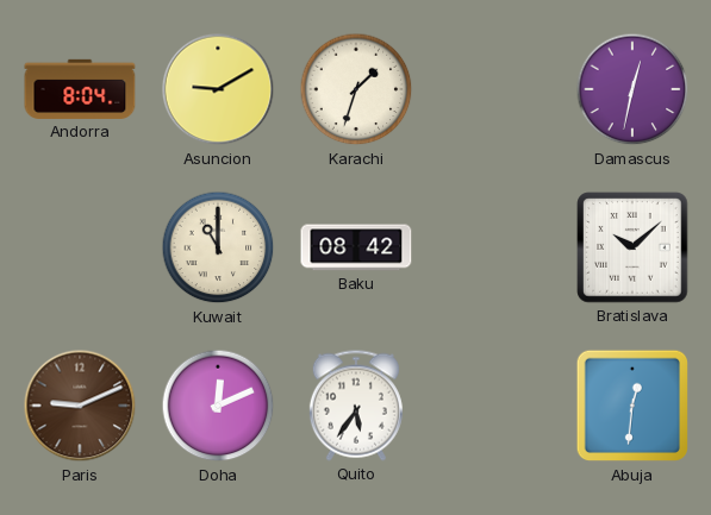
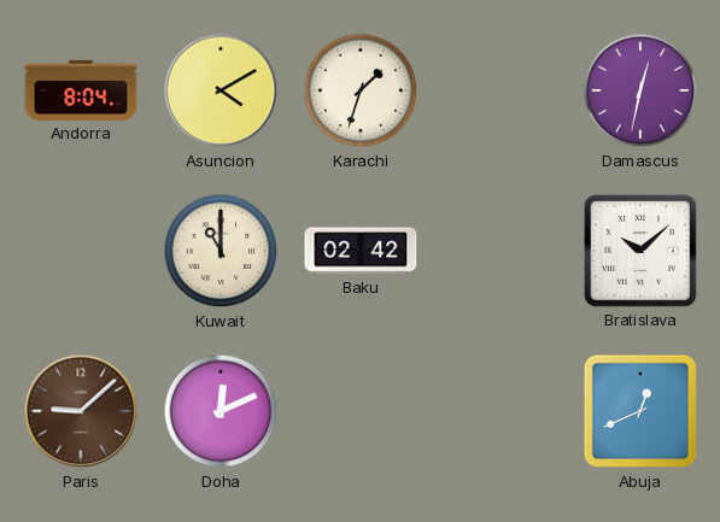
Asuncion: 9:10 -> 4:10 (221, 90)
Baku: 08:42 -> 02:42 (361, 251)
Paris: 9:11 -> 9:08 (81, 411)
Quito: 5:36 -> none (356, 406)
Abuja: 12:31 -> 12:41 (640, 411)
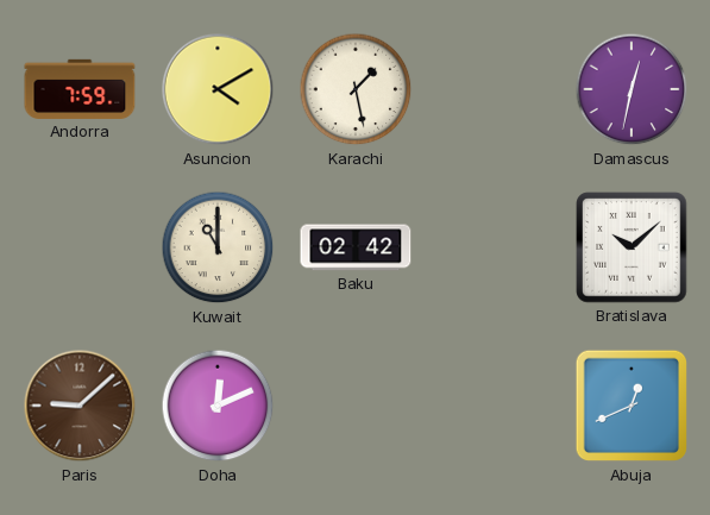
Andorra: 8:04 -> 7:59 (80, 89)
Karachi: 1:33 -> 1:28 (356, 89)
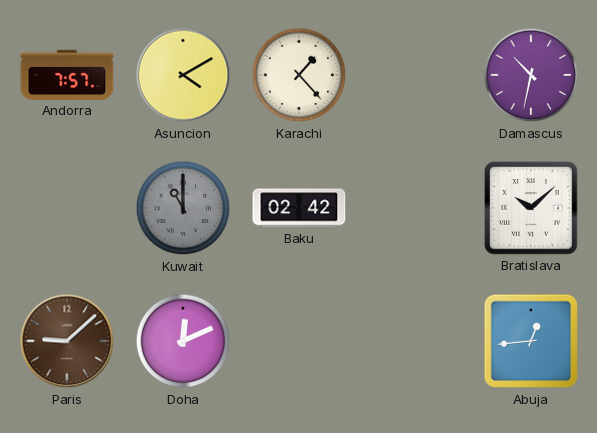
Andorra: 7:59 -> 7:57 (67, 75)
Karachi: 1:28 -> 1:23 (299, 75)
Damascus: 12:32 -> 10:32 (531, 75)
Kuwait dial: cream -> grey (183, 208)
Abuja: 12:41 -> 12:44 (531, 341)
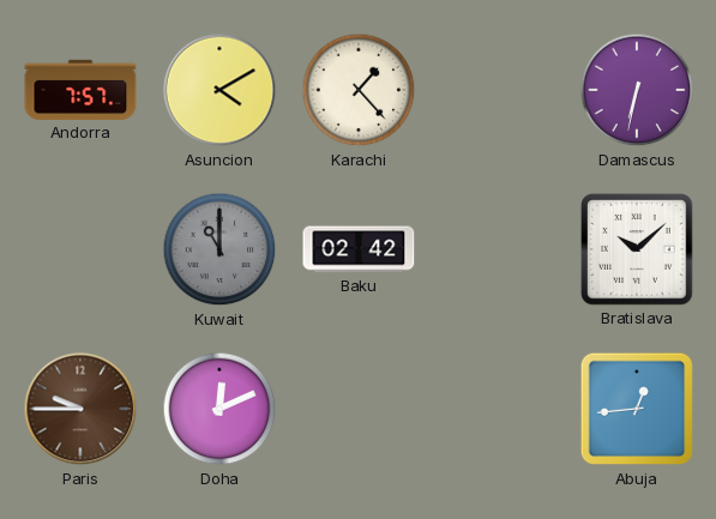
Damascus: 10:32 -> 6:32 (637, 90)
Paris: 9:08 -> 9:45 (80, 409)
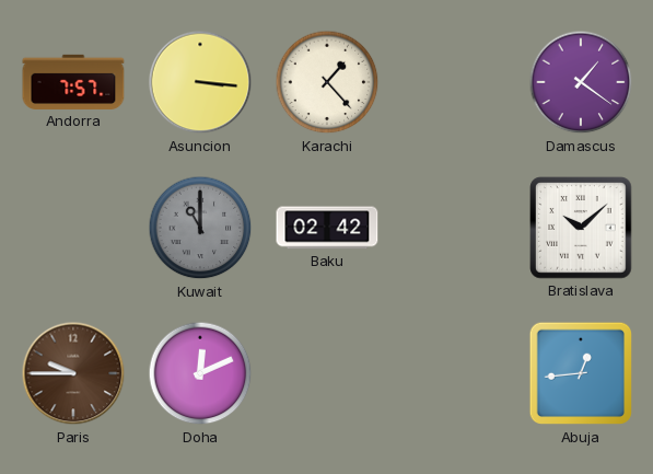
Asuncion: 4:10 -> 3:16 (200, 82)
Damascus: 6:32 -> 1:21 (581, 82)
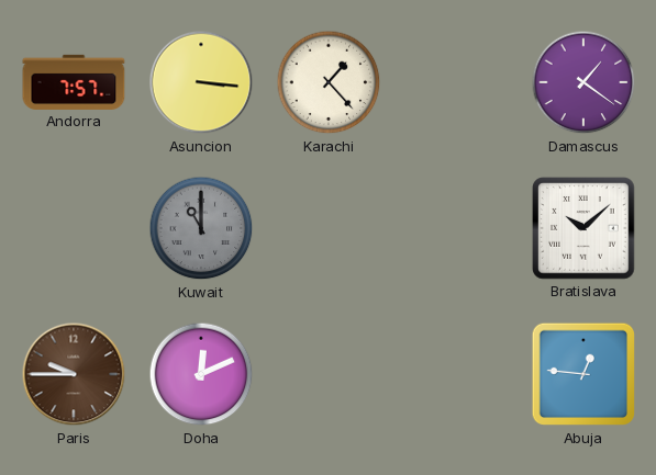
Baku: 02:42 -> none (327, 228)
Abuja: 12:44 -> 12:46 (583, 374)
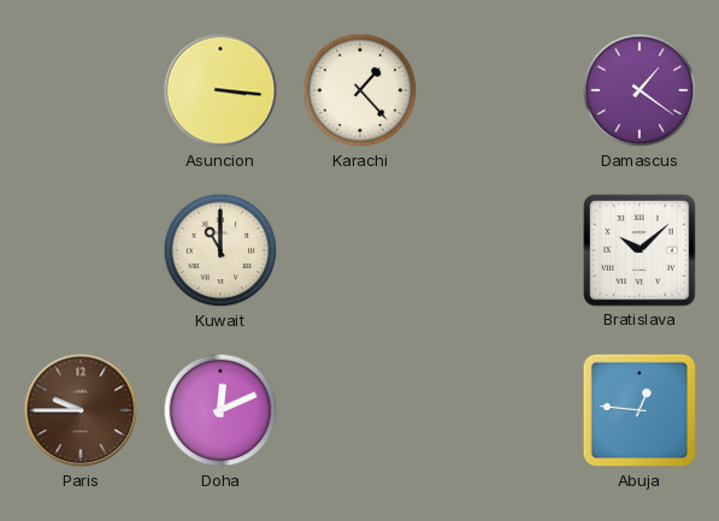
Andorra: 7:57 -> none (74, 82)
Kuwait dial: grey -> cream (220, 250)
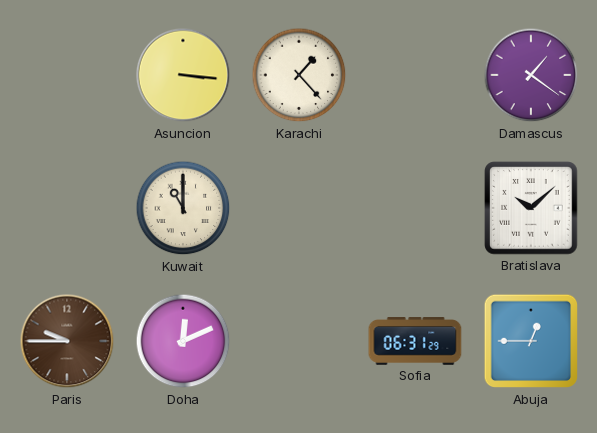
Sofia: none -> 06:31 (415, 341)
Abuja: 12:46 -> 12:45 (531, 341)
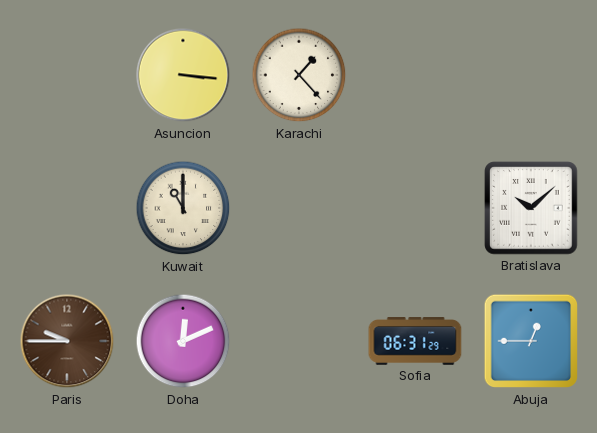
Damascus: 1:21 -> none (531, 75)
